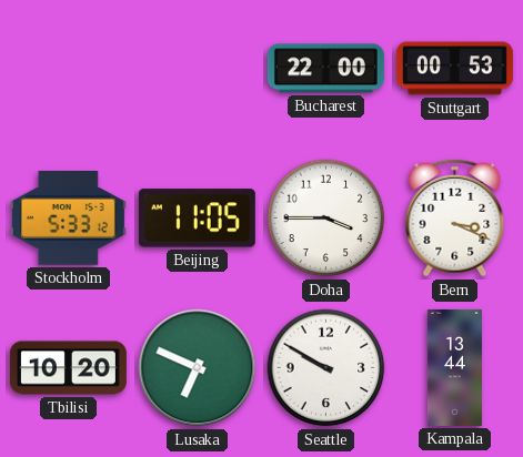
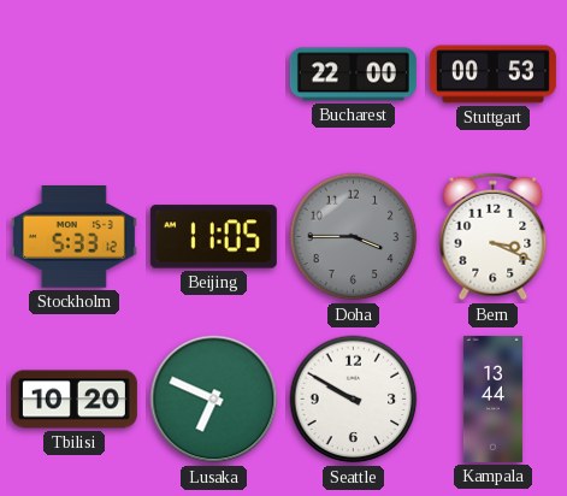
Doha dial: white -> grey (354, 237)
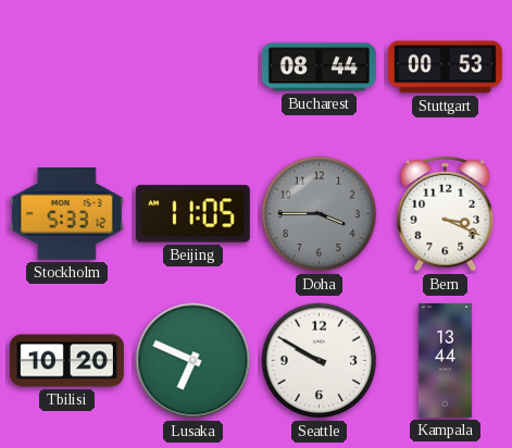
Bucharest: 22:00 -> 08:44 (319, 67)
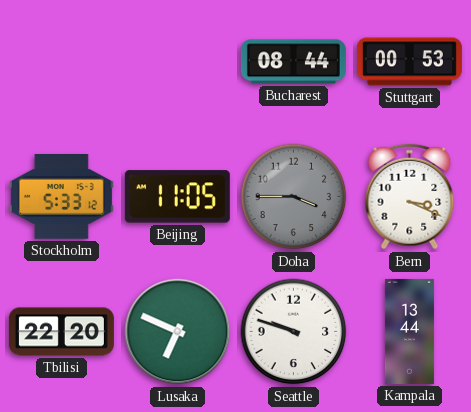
Tbilisi: 10:20 -> 22:20 (61, 332)
Seattle: 9:50 -> 9:48 (294, 332)
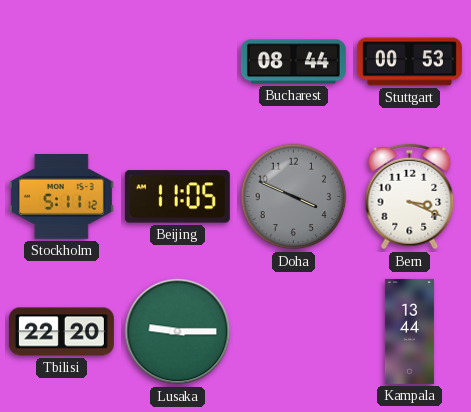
Stockholm: 5:33 -> 5:11 (61, 197)
Doha: 3:45 -> 3:49 (294, 197)
Lusaka: 6:49 -> 9:15 (178, 332)
Seattle: 9:48 -> none (294, 332)
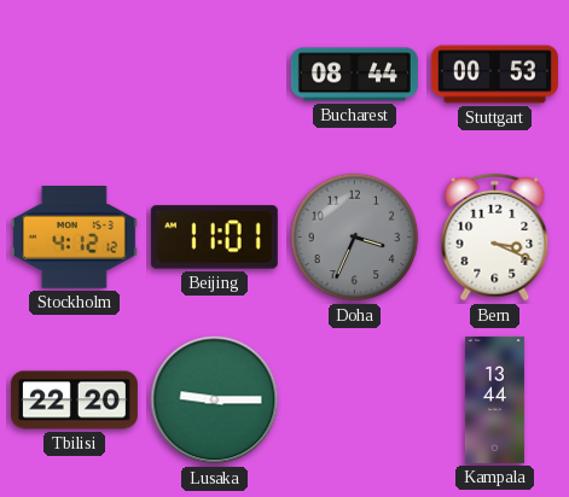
Stockholm: 5:11 -> 4:12 (74, 238)
Beijing: 11:05 -> 11:01 (214, 238)
Doha: 3:49 -> 3:34 (355, 238)
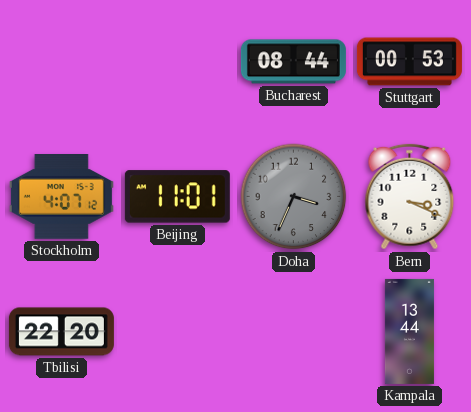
Stockholm: 4:12 -> 4:07 (61, 197)
Lusaka: 9:15 -> none (215, 400)
